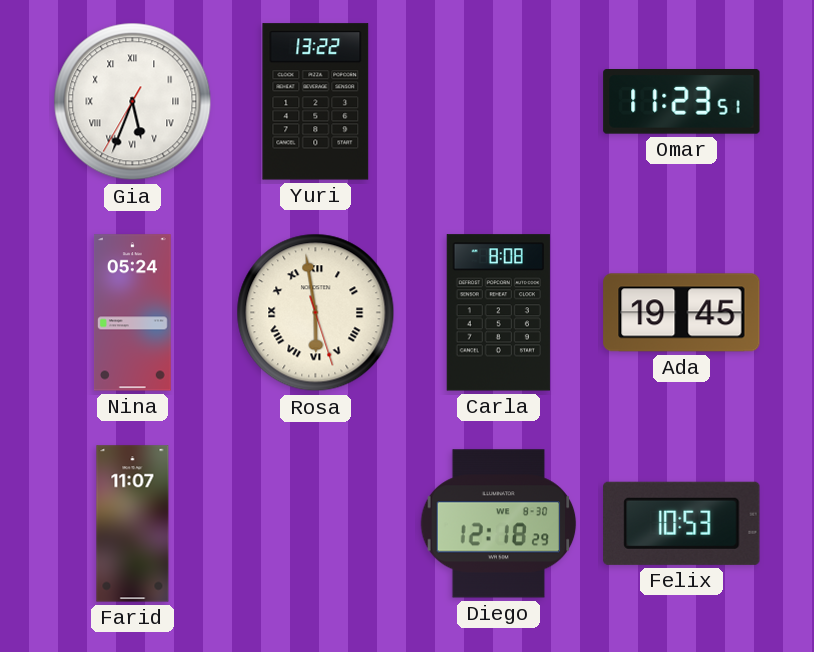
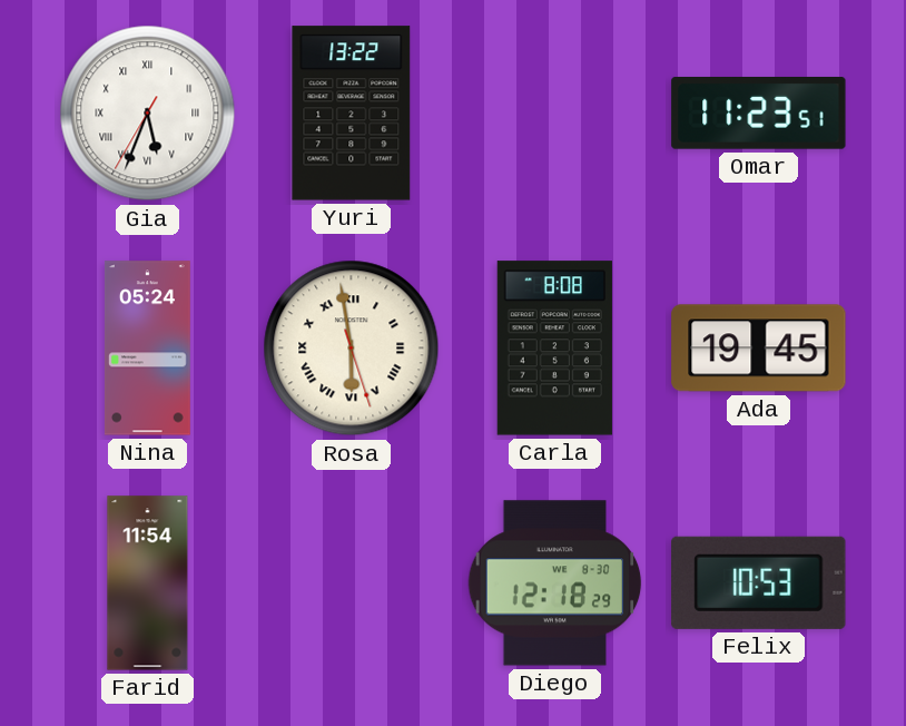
Farid: 11:07 -> 11:54 (148, 583)
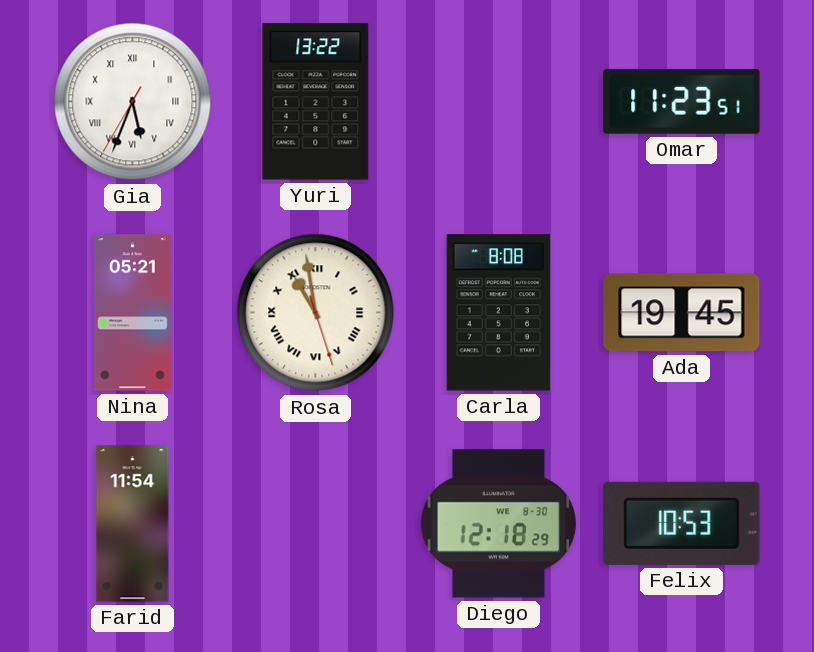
Nina: 05:24 -> 05:21 (132, 313)
Rosa: 5:58 -> 10:58 (316, 313)
